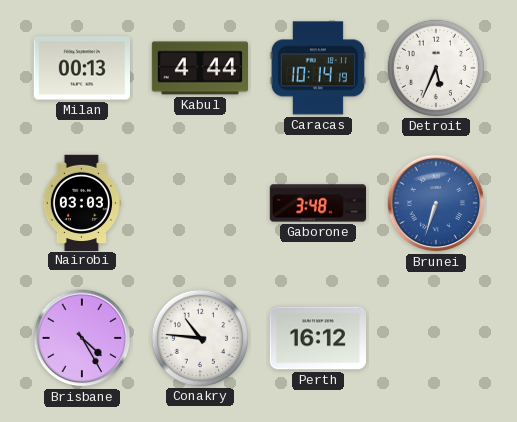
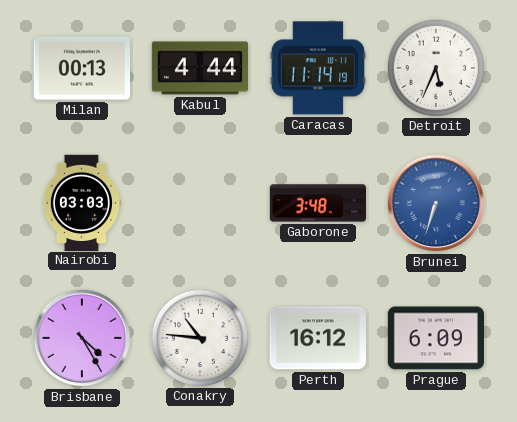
Caracas: 10:14 -> 11:14 (317, 68)
Prague: none -> 6:09 (435, 338)
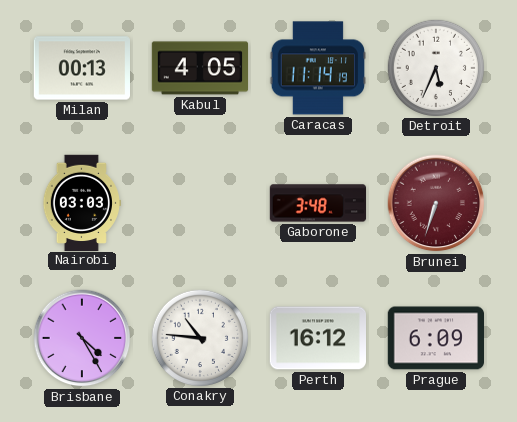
Kabul: 4:44 -> 4:05 (200, 68)
Brunei dial: blue -> burgundy (436, 203)
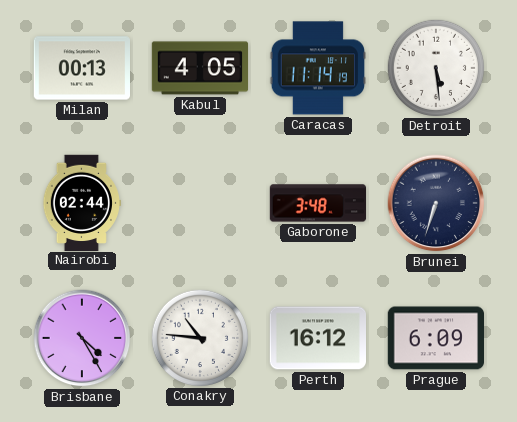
Detroit: 5:34 -> 5:29 (435, 67)
Nairobi: 03:03 -> 02:44 (81, 202)
Brunei dial: burgundy -> navy (436, 203)
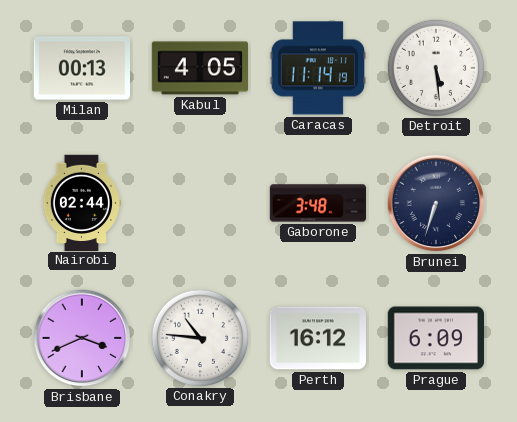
Brisbane: 4:25 -> 3:41 (82, 338)
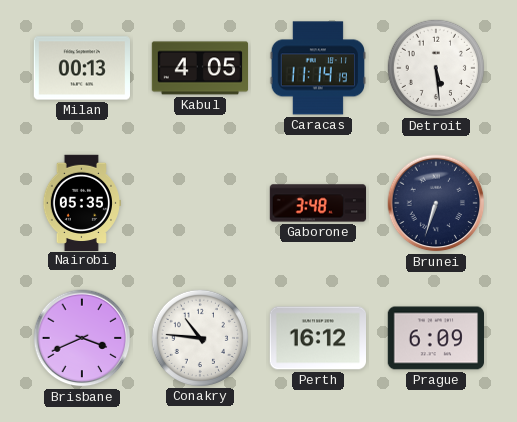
Nairobi: 02:44 -> 05:35 (81, 202)
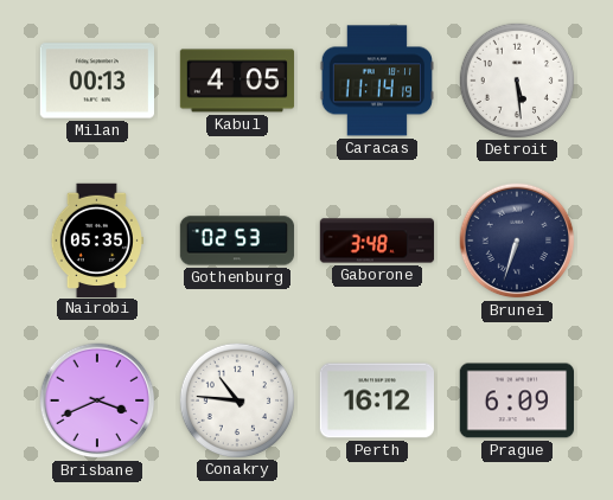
Gothenburg: none -> 02:53 (237, 241)
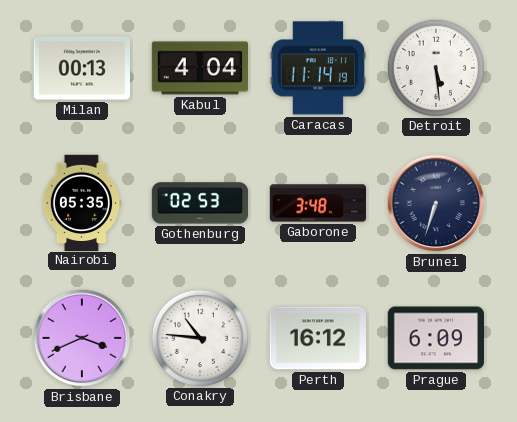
Kabul: 4:05 -> 4:04 (200, 68)
